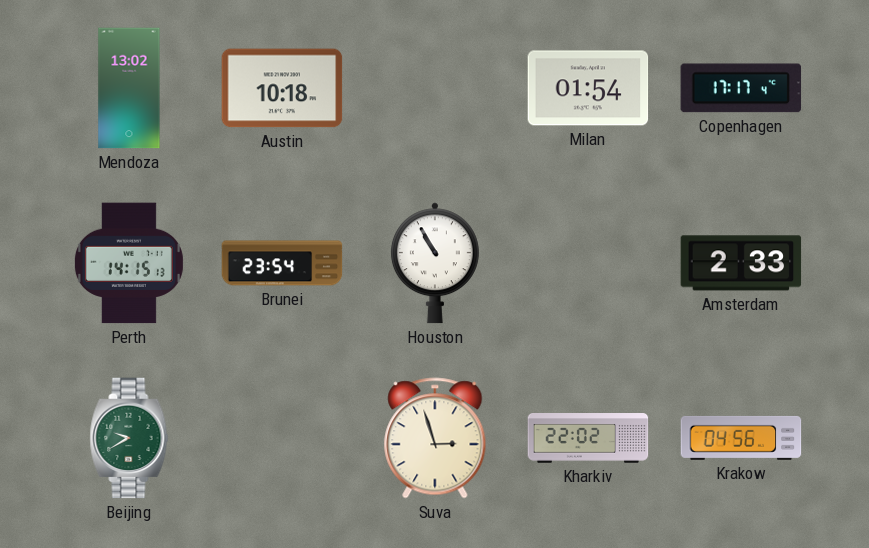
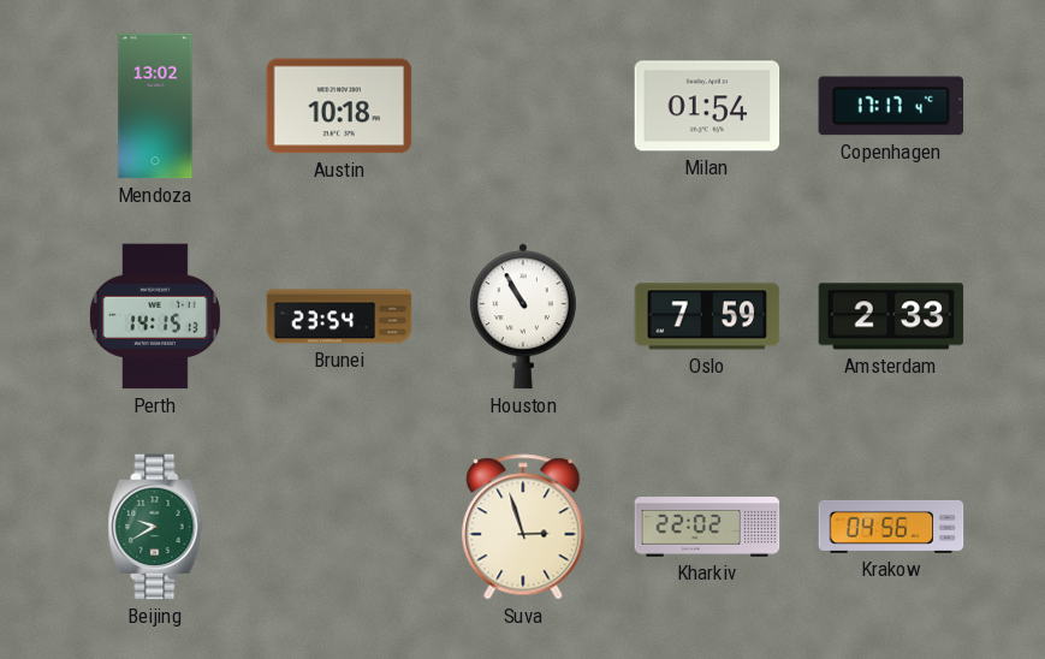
Oslo: none -> 7:59 (707, 316)
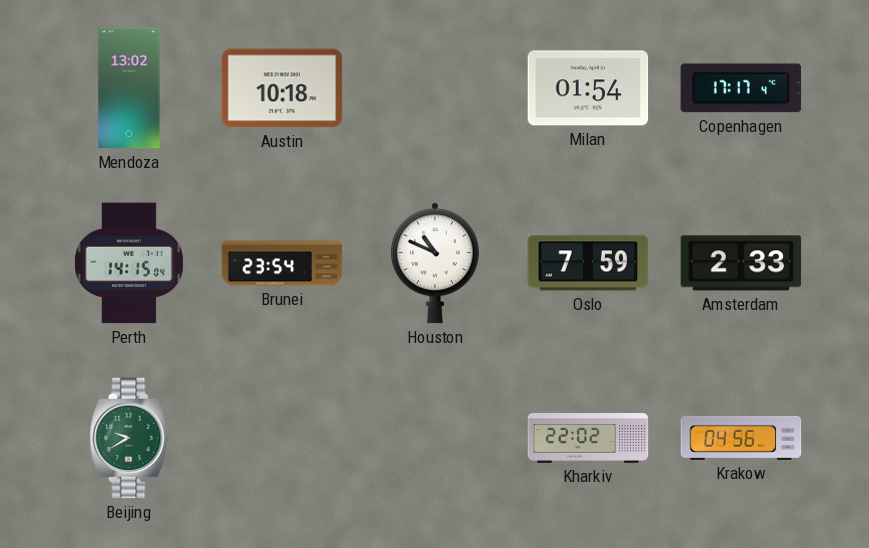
Perth: 14:15:13 -> 14:15:04 (129, 263)
Houston: 10:55 -> 10:49 (435, 263)
Suva: 2:57 -> none (523, 527)
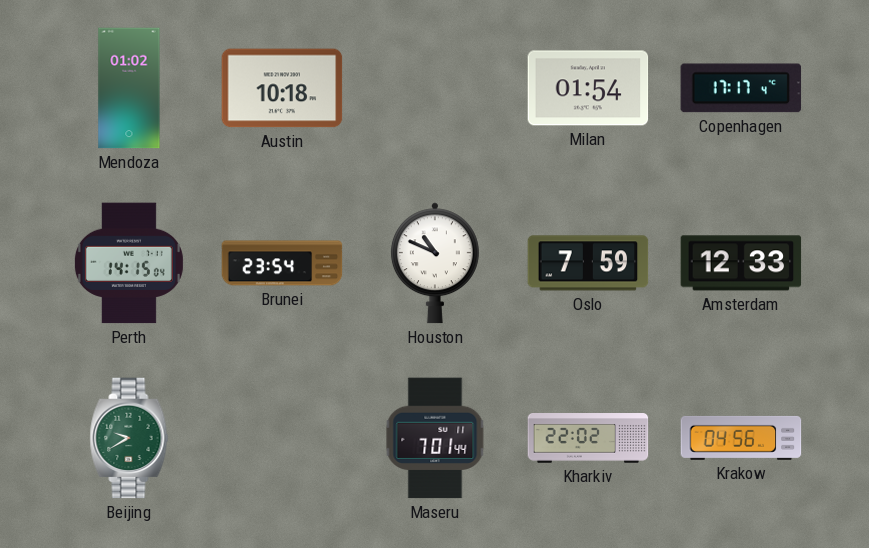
Mendoza: 13:02 -> 01:02 (129, 88)
Amsterdam: 2:33 -> 12:33 (741, 263)
Maseru: none -> 7:01 (435, 438)
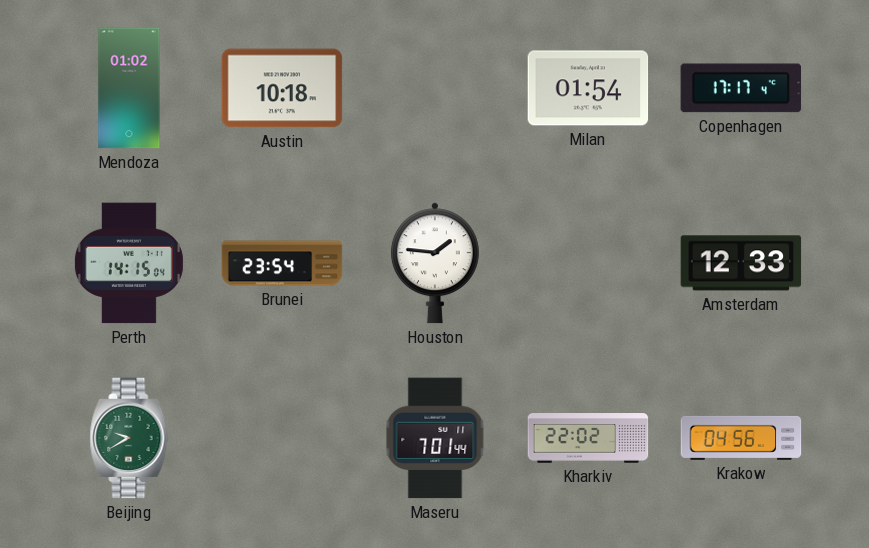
Houston: 10:49 -> 1:46 (435, 263)
Oslo: 7:59 -> none (588, 263)
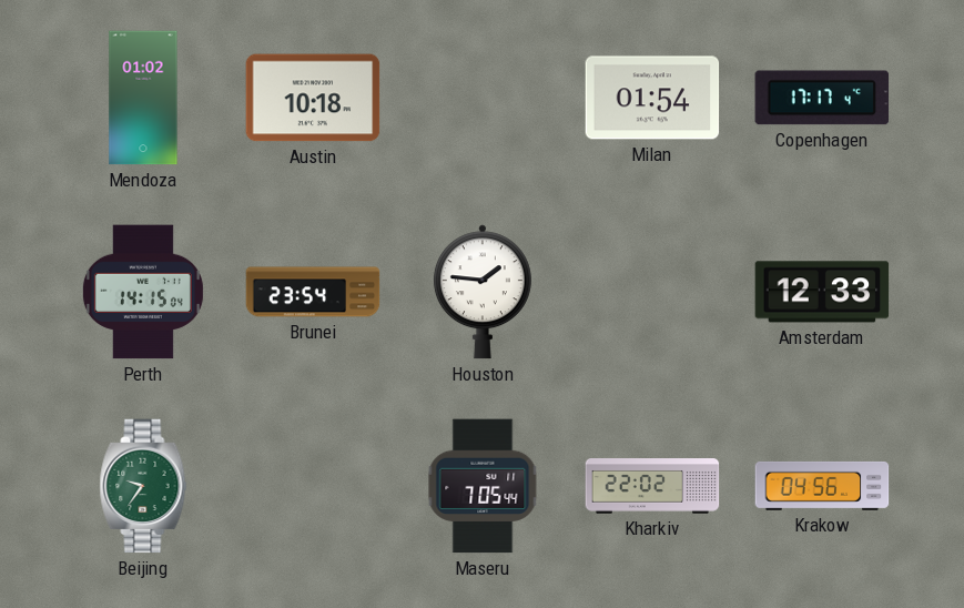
Beijing: 9:40 -> 9:36 (143, 486)
Maseru: 7:01 -> 7:05 (483, 486)
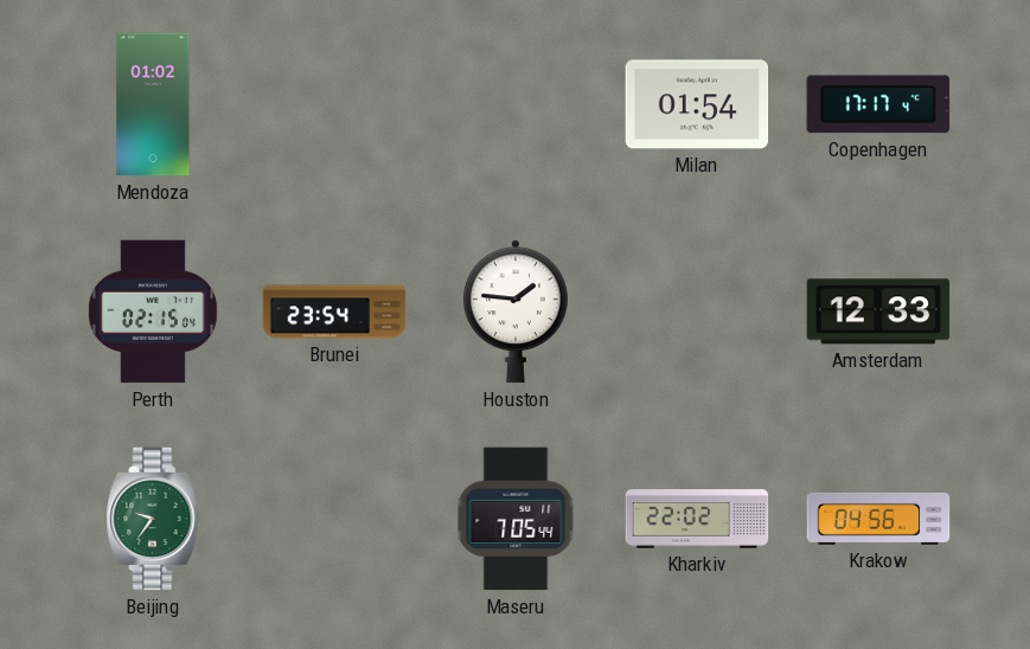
Austin: 10:18 -> none (313, 98)
Perth: 14:15 -> 02:15 (153, 311)
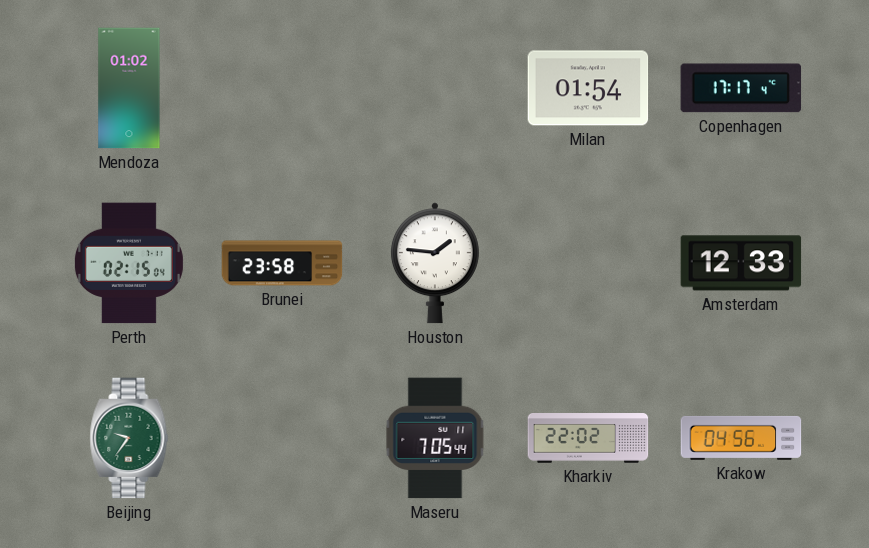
Brunei: 23:54 -> 23:58 (282, 263)
